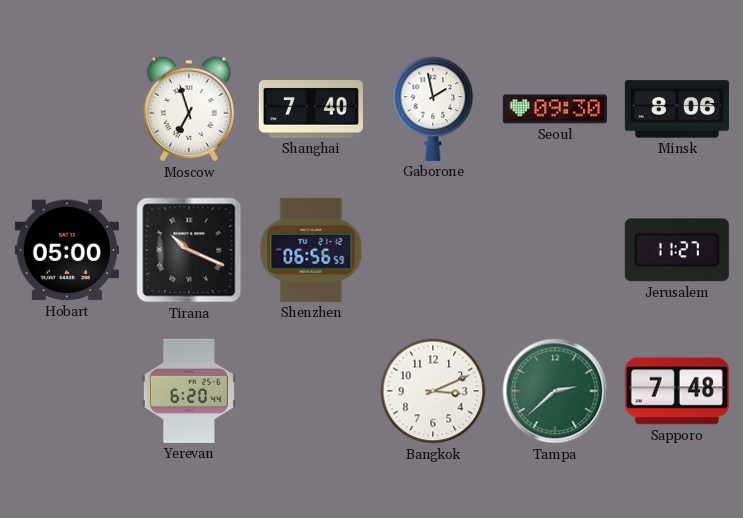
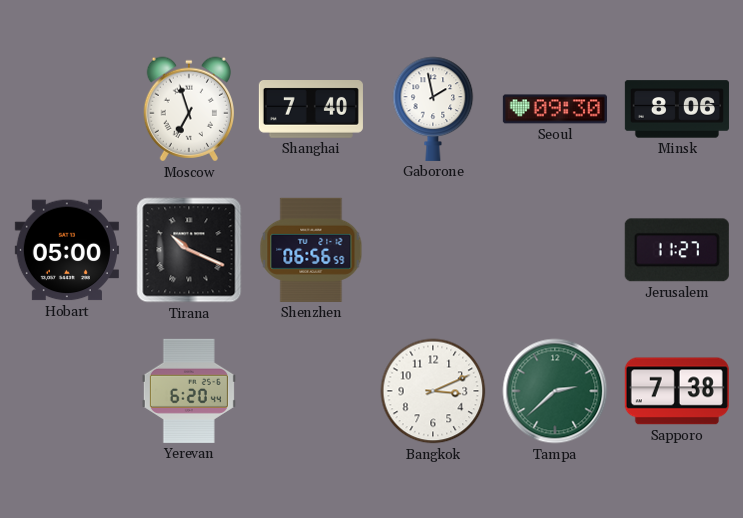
Sapporo: 7:48 -> 7:38 (677, 391)
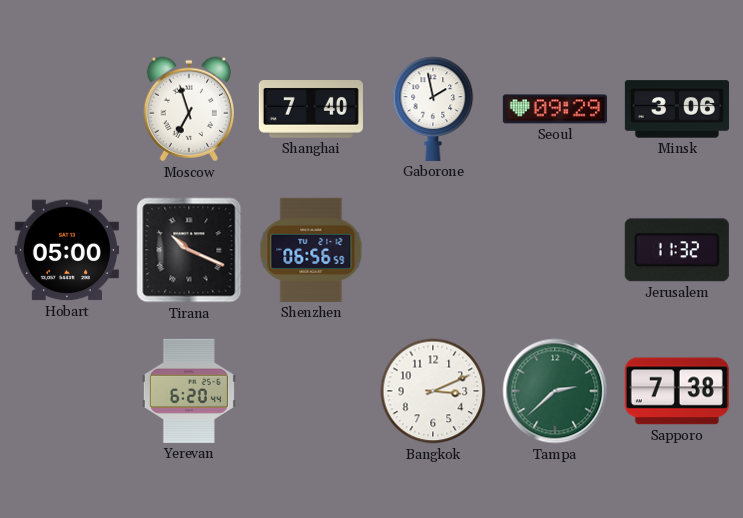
Seoul: 09:30 -> 09:29 (555, 109)
Minsk: 8:06 -> 3:06 (677, 109)
Jerusalem: 11:27 -> 11:32 (677, 250)
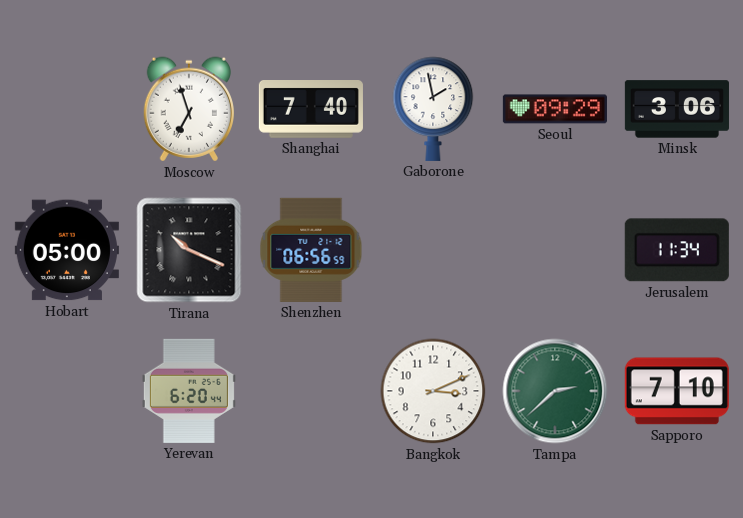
Jerusalem: 11:32 -> 11:34 (677, 250)
Sapporo: 7:38 -> 7:10 (677, 391)
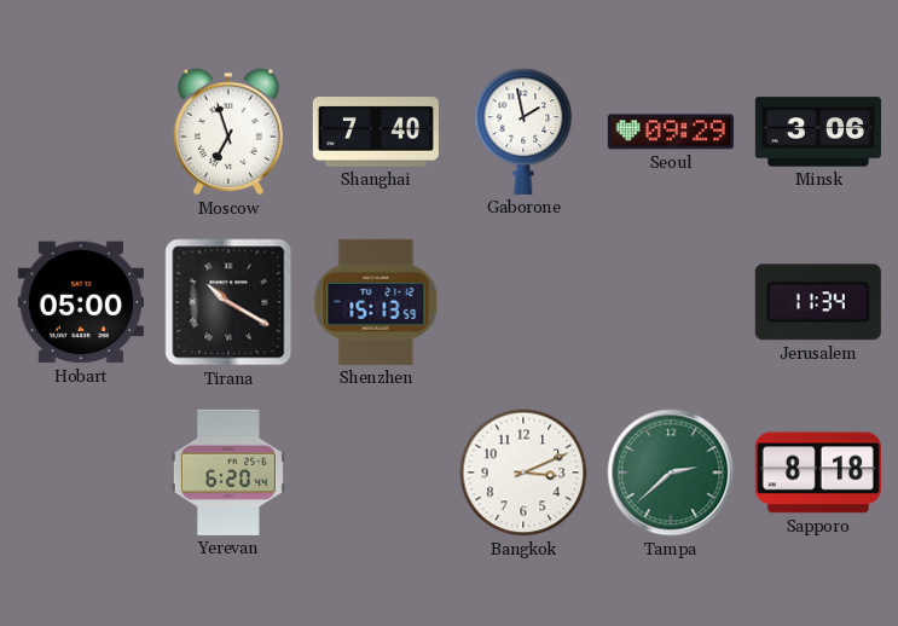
Tirana: 10:19 -> 10:20 (228, 302)
Shenzhen: 06:56 -> 15:13 (376, 302)
Sapporo: 7:10 -> 8:18 (818, 473)
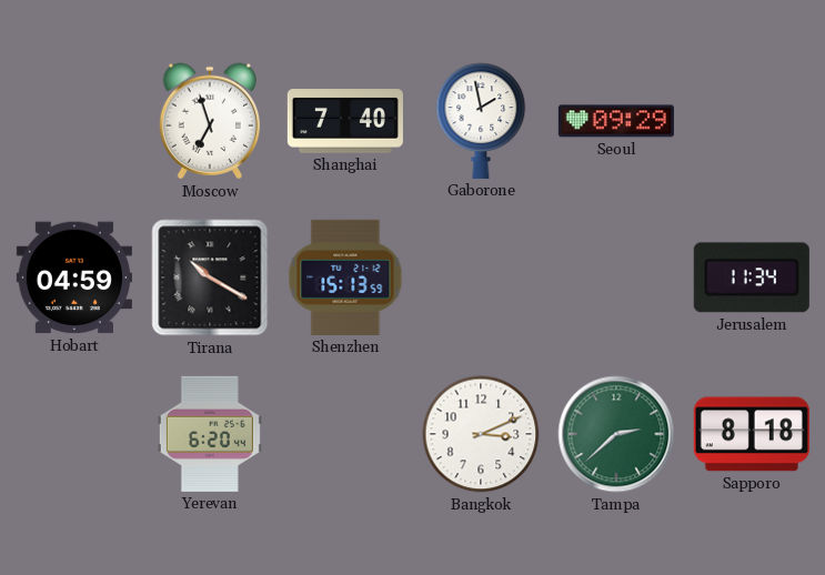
Minsk: 3:06 -> none (818, 132)
Hobart: 05:00 -> 04:59 (74, 278)
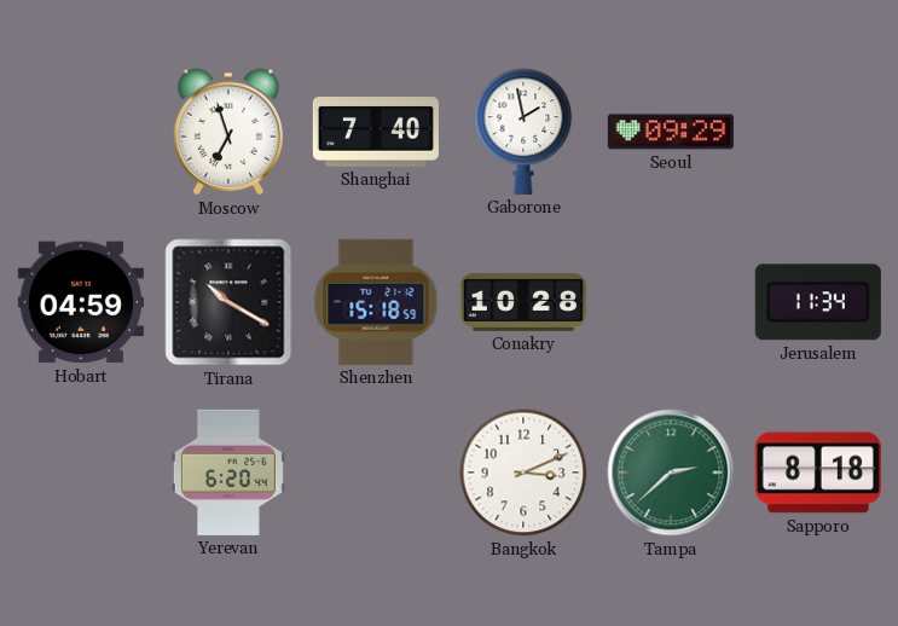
Shenzhen: 15:13 -> 15:18 (376, 302)
Conakry: none -> 10:28 (523, 302)
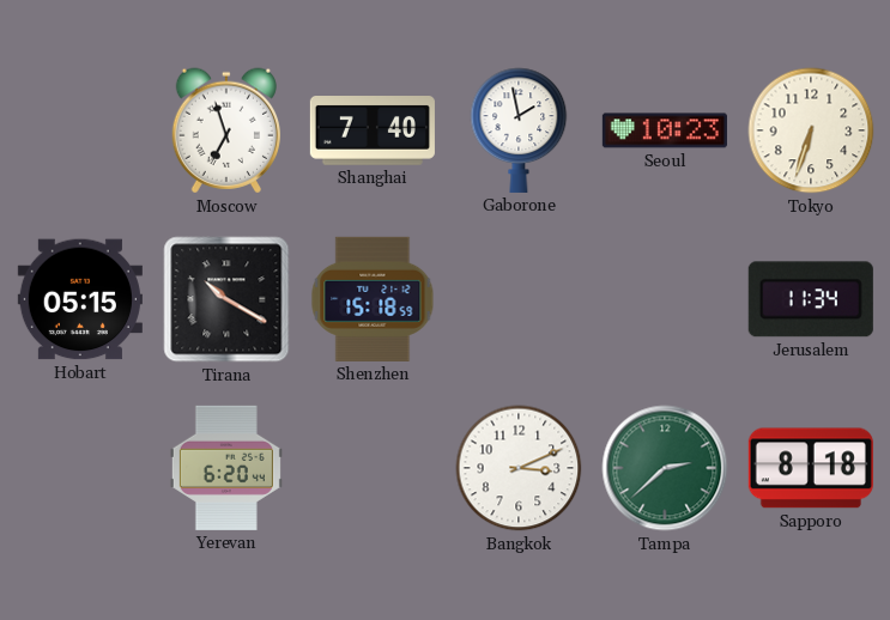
Seoul: 09:29 -> 10:23 (665, 130)
Tokyo: none -> 6:33 (811, 130)
Hobart: 04:59 -> 05:15 (80, 299)
Conakry: 10:28 -> none (523, 302)
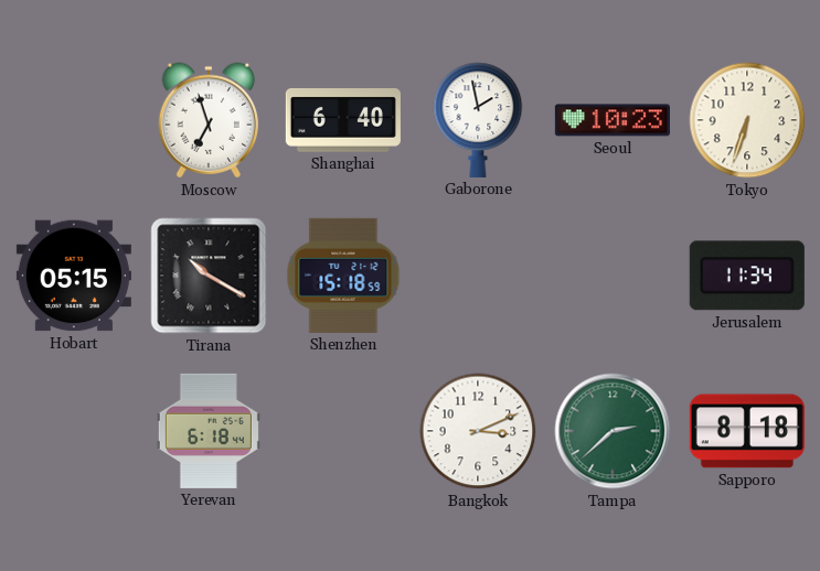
Shanghai: 7:40 -> 6:40 (343, 121)
Yerevan: 6:20 -> 6:18 (209, 431)
